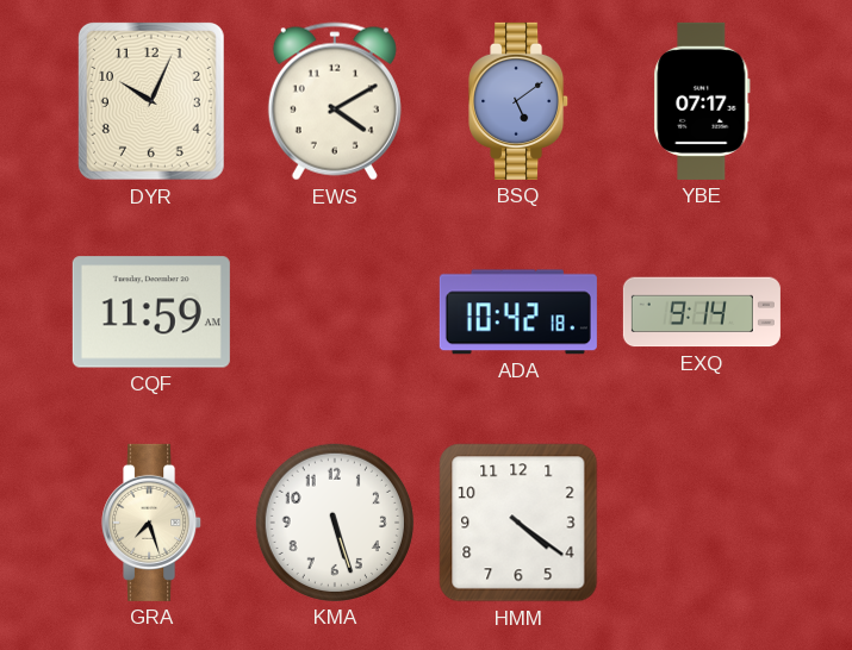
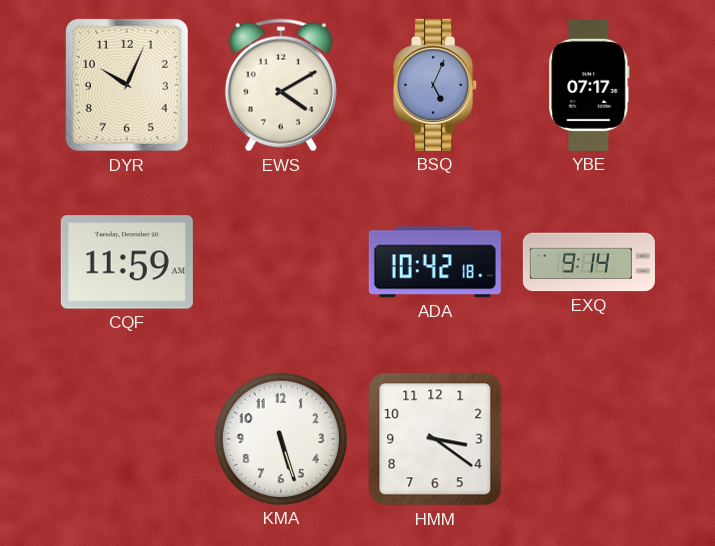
BSQ: 5:09 -> 5:04 (436, 85)
GRA: 7:27 -> none (153, 523)
HMM: 4:21 -> 3:21 (435, 439)
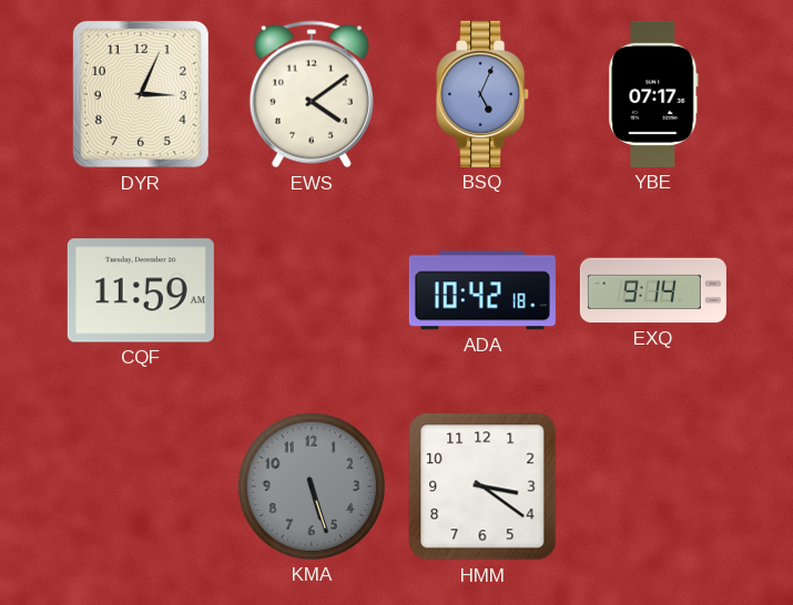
DYR: 10:04 -> 3:04 (141, 94)
EWS: 4:10 -> 4:09 (312, 94)
KMA dial: white -> grey (312, 486)
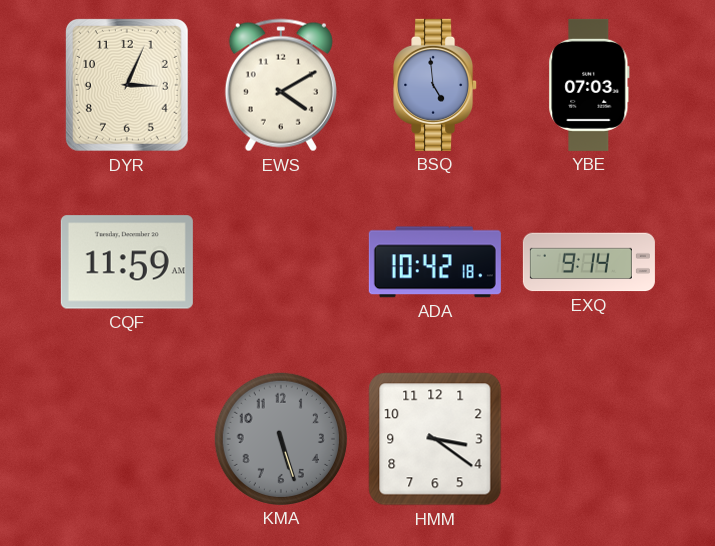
EWS: 4:09 -> 4:10 (281, 85)
BSQ: 5:04 -> 4:59 (436, 85)
YBE: 07:17 -> 07:03 (589, 85)
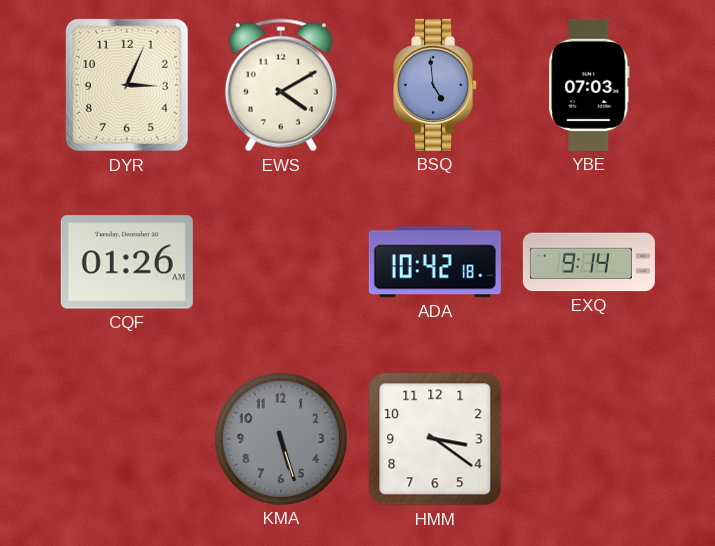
CQF: 11:59 -> 01:26 (127, 262)
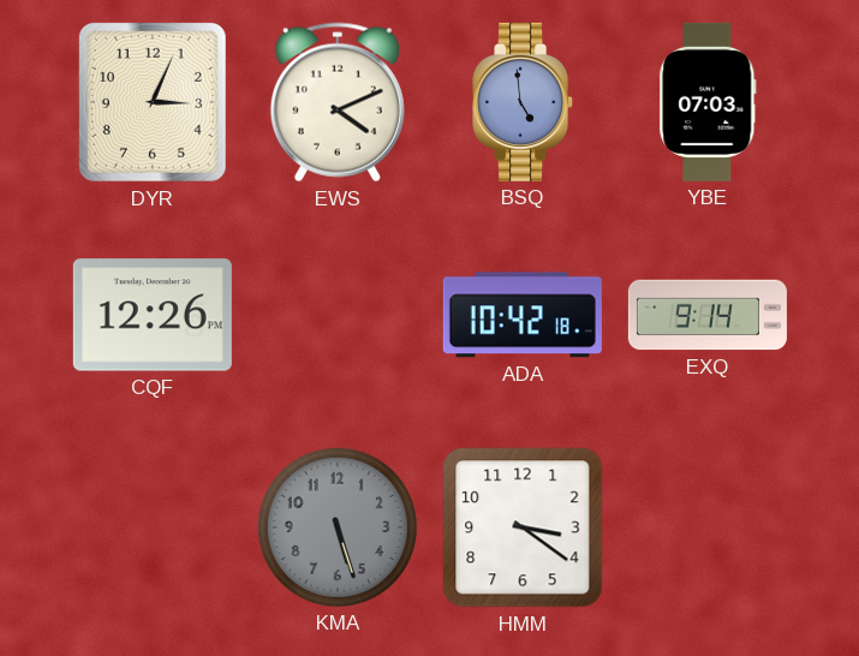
EWS: 4:10 -> 4:11 (338, 102)
CQF: 01:26 -> 12:26 (153, 315)
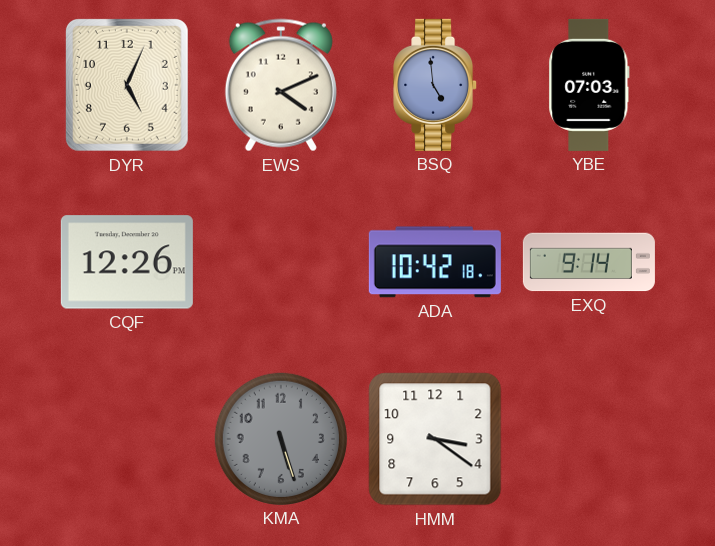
DYR: 3:04 -> 5:04 (127, 85)
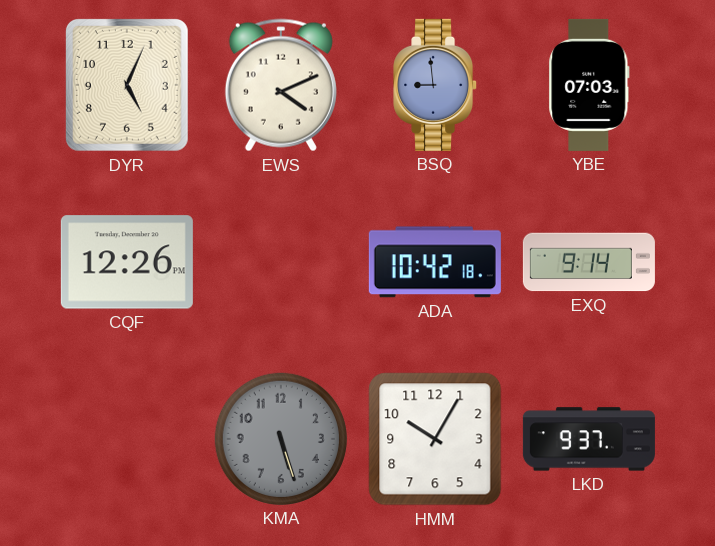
BSQ: 4:59 -> 8:59 (436, 85)
HMM: 3:21 -> 10:05 (435, 439)
LKD: none -> 9:37 (589, 439)
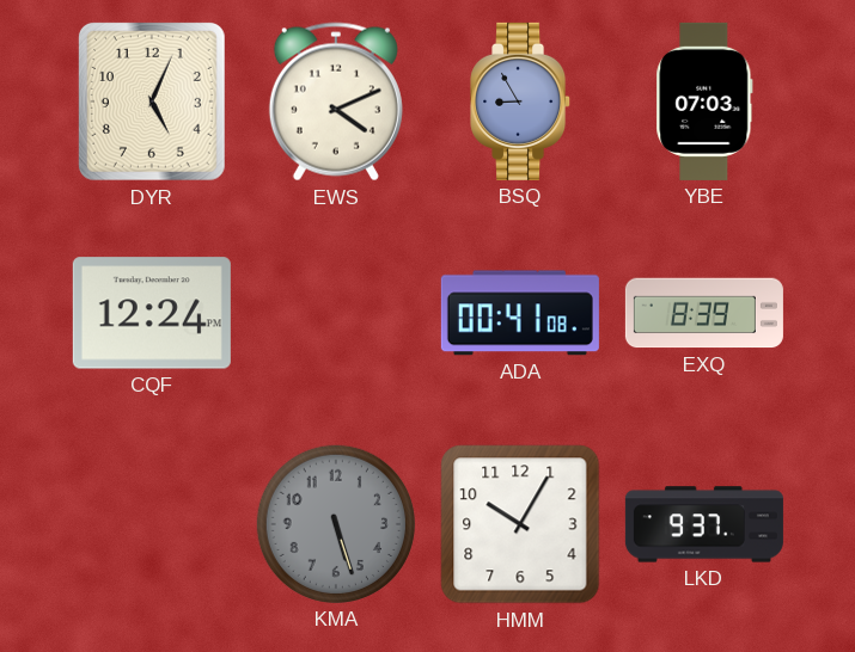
BSQ: 8:59 -> 8:55 (521, 102)
CQF: 12:26 -> 12:24 (152, 313)
ADA: 10:42 -> 00:41 (520, 313)
EXQ: 9:14 -> 8:39 (704, 313)
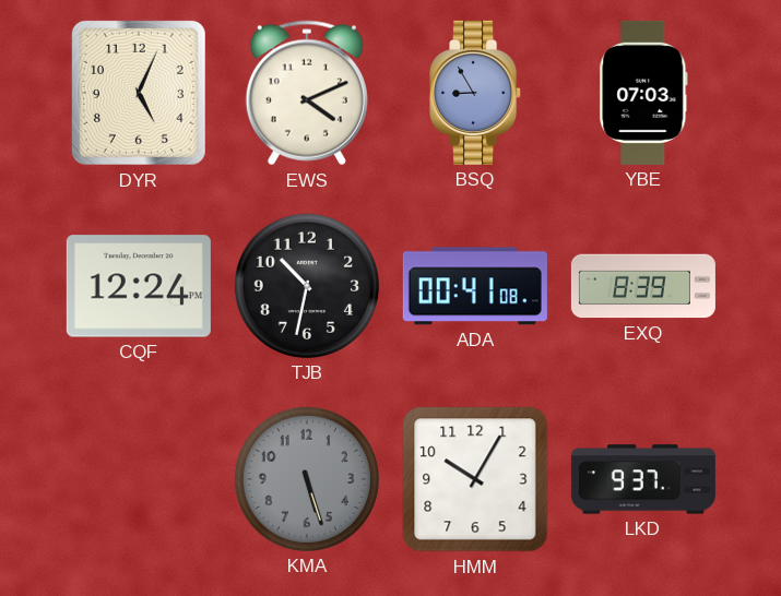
TJB: none -> 10:32 (307, 286)
